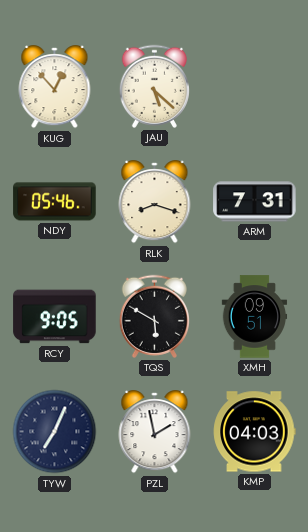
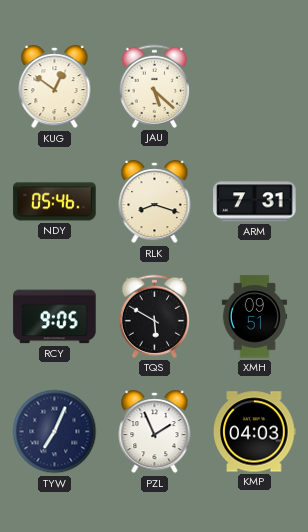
KUG: 12:53 -> 12:51 (55, 87)
PZL: 1:58 -> 1:56 (155, 432)
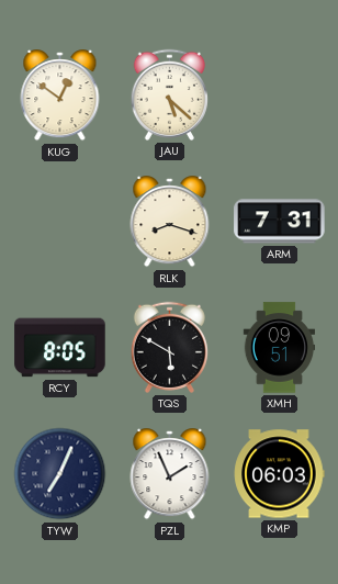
NDY: 05:46 -> none (55, 202)
RCY: 9:05 -> 8:05 (60, 348)
KMP: 04:03 -> 06:03 (280, 474)
